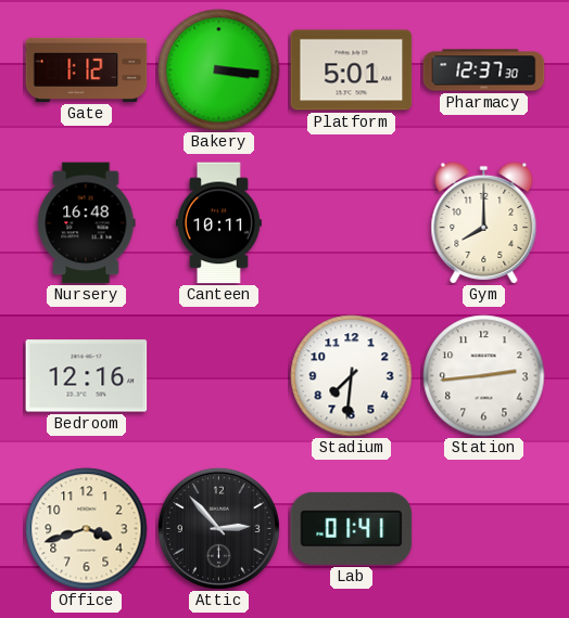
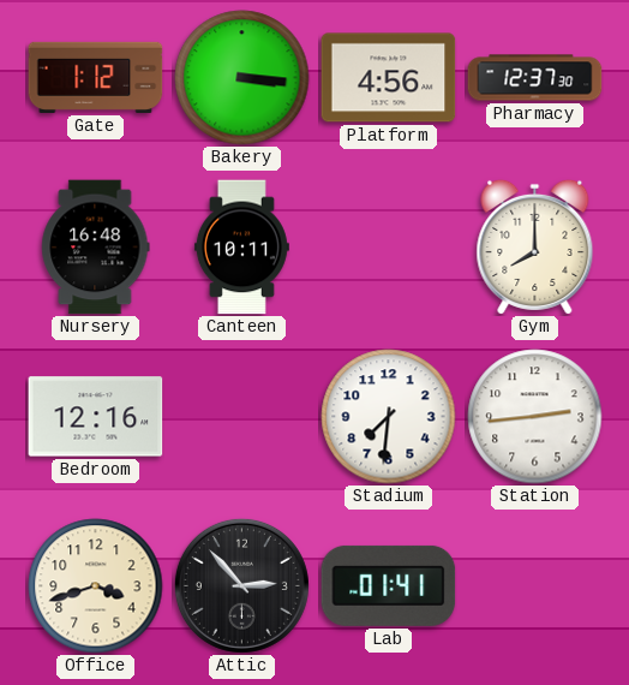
Platform: 5:01 -> 4:56 (389, 78)
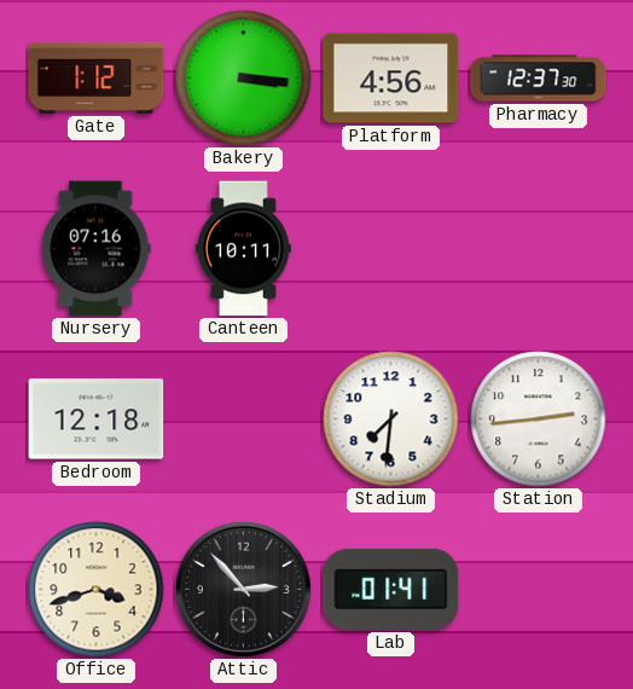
Nursery: 16:48 -> 07:16 (97, 249)
Gym: 8:00 -> none (535, 246)
Bedroom: 12:16 -> 12:18 (97, 419)
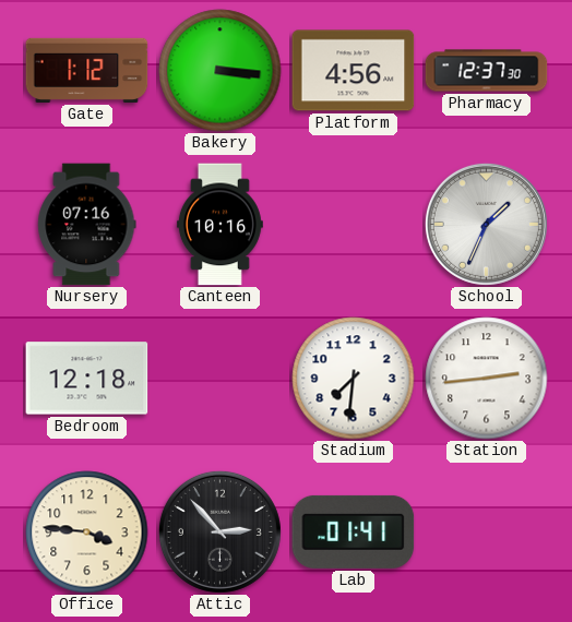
Canteen: 10:11 -> 10:16 (219, 225)
School: none -> 1:34 (486, 224)
Office: 3:42 -> 3:46 (87, 533)
